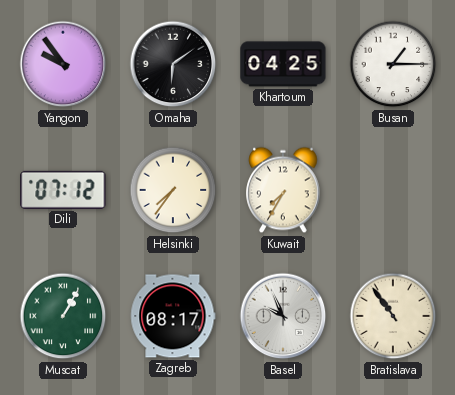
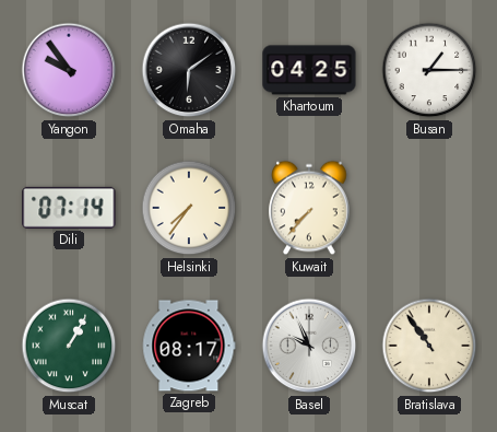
Dili: 07:12 -> 07:14 (69, 208)
Kuwait: 7:35 -> 7:37 (309, 208)
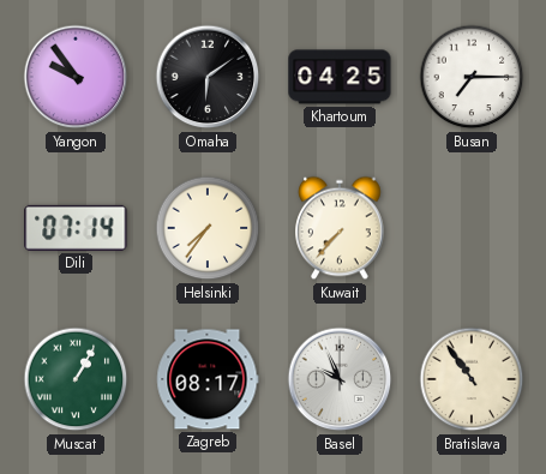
Busan: 1:15 -> 7:15 (472, 77)
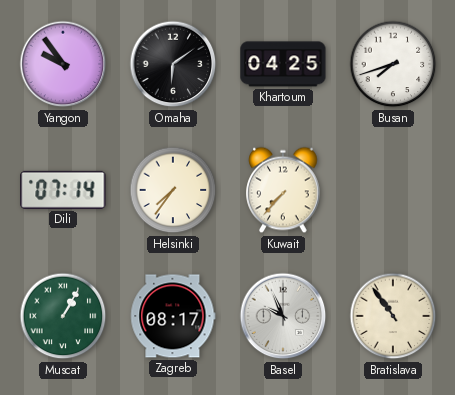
Busan: 7:15 -> 7:42 (393, 64)
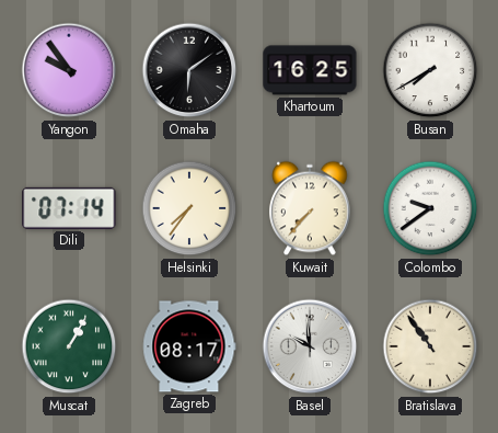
Khartoum: 04:25 -> 16:25 (310, 70)
Busan: 7:42 -> 7:40 (430, 70)
Colombo: none -> 9:39 (430, 208)
Basel: 9:56 -> 9:59 (310, 346)
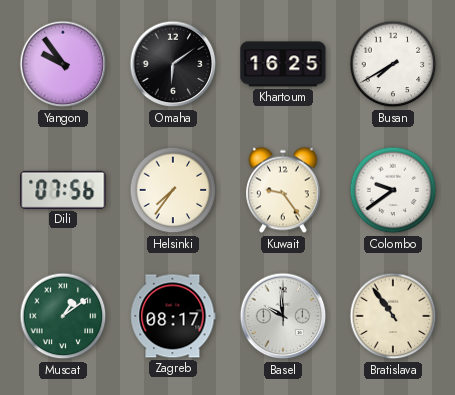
Dili: 07:14 -> 07:56 (63, 190)
Kuwait: 7:37 -> 9:24 (283, 190)
Muscat: 1:05 -> 1:09 (63, 316)
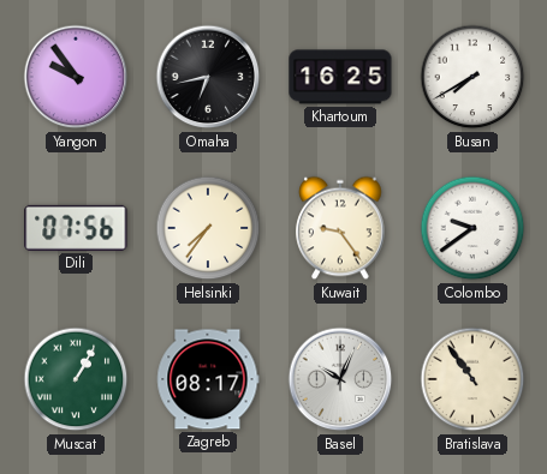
Omaha: 6:09 -> 6:43 (208, 77)
Muscat: 1:09 -> 1:05 (76, 379)
Basel: 9:59 -> 10:04 (340, 379)
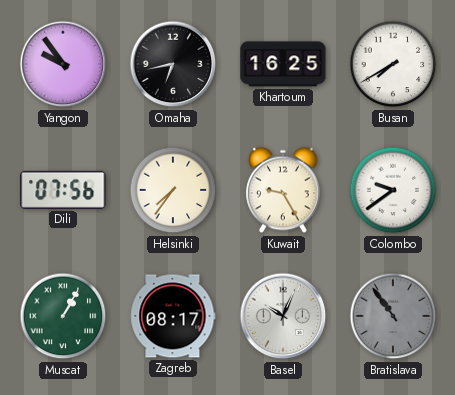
Kuwait: 9:24 -> 9:25 (283, 190)
Bratislava dial: cream -> grey (393, 316)
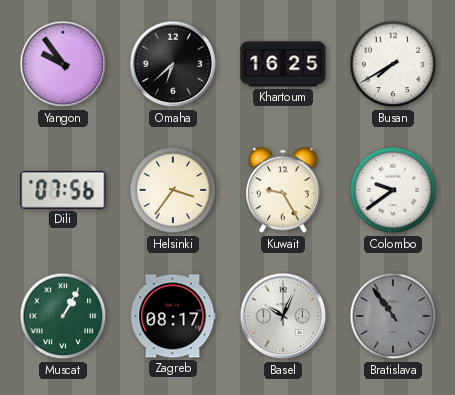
Omaha: 6:43 -> 6:38 (173, 64)
Helsinki: 7:36 -> 3:36 (173, 190)
